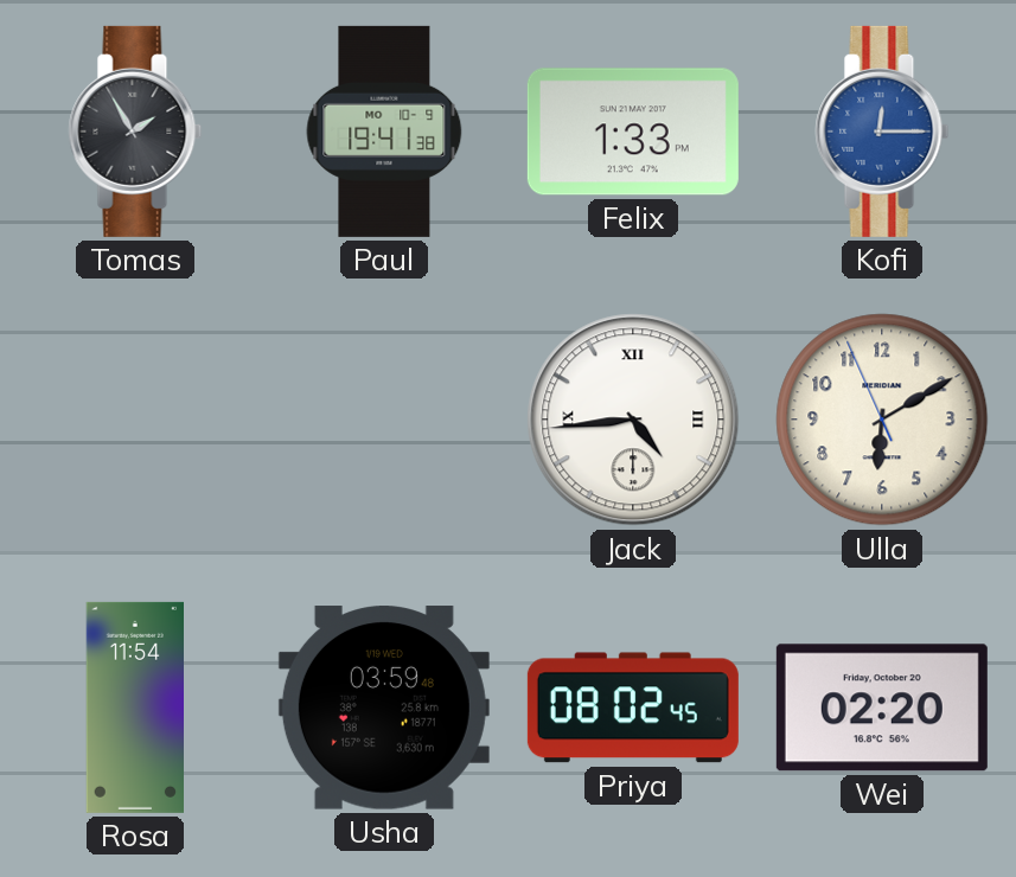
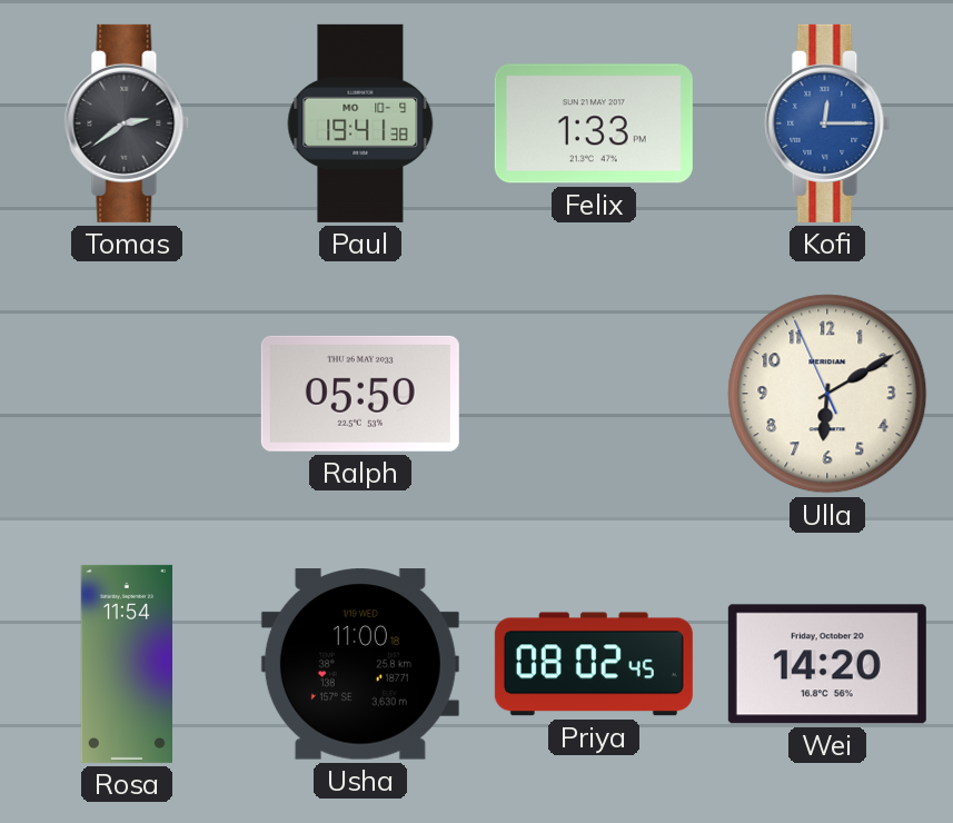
Tomas: 1:55 -> 2:39 (127, 123)
Ralph: none -> 05:50 (360, 394)
Jack: 4:44 -> none (633, 420)
Usha: 03:59 -> 11:00 (360, 664)
Wei: 02:20 -> 14:20 (827, 664)
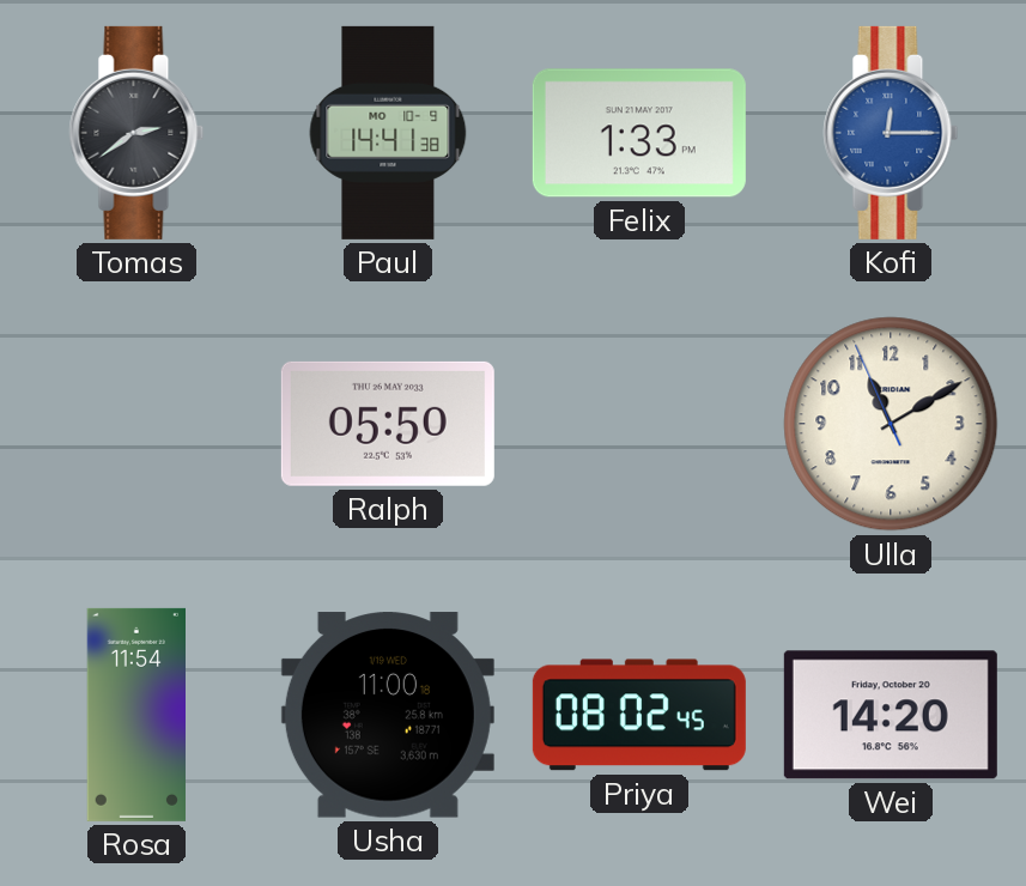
Paul: 19:41 -> 14:41 (388, 133)
Ulla: 6:09 -> 11:09 (891, 424)
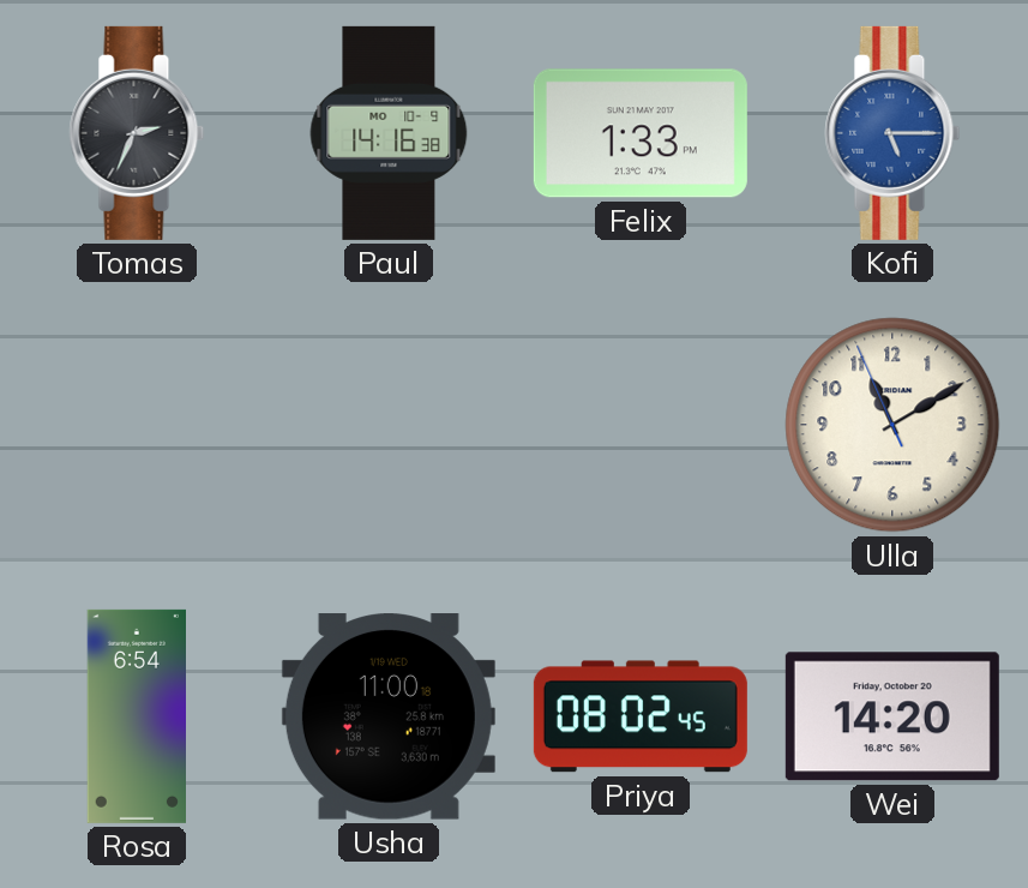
Tomas: 2:39 -> 2:34 (137, 133)
Paul: 14:41 -> 14:16 (389, 133)
Kofi: 12:15 -> 5:15 (892, 133)
Ralph: 05:50 -> none (388, 424)
Rosa: 11:54 -> 6:54 (136, 716)
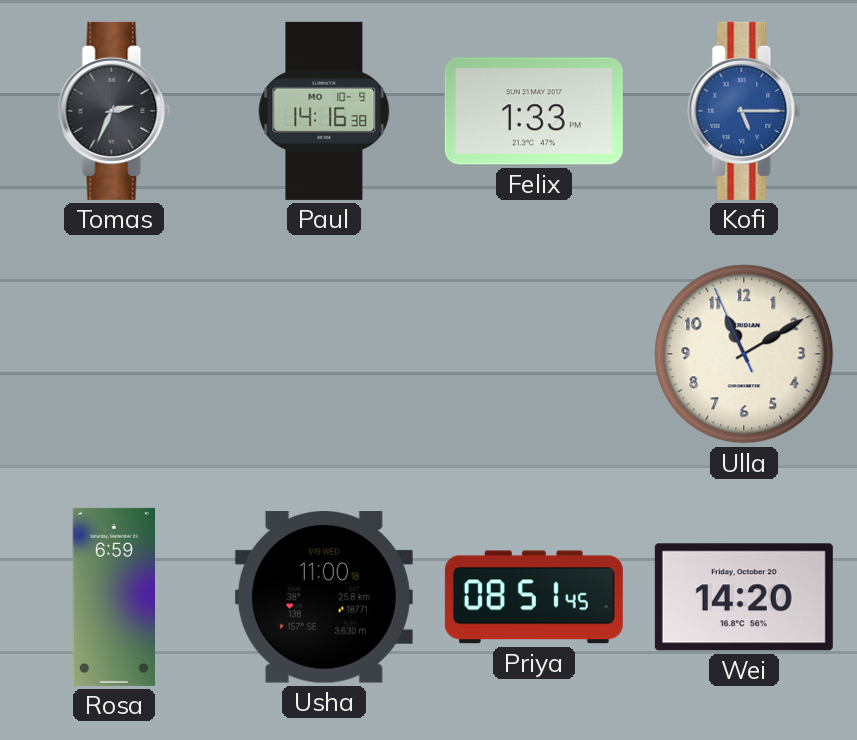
Rosa: 6:54 -> 6:59 (113, 597)
Priya: 08:02 -> 08:51 (534, 597)
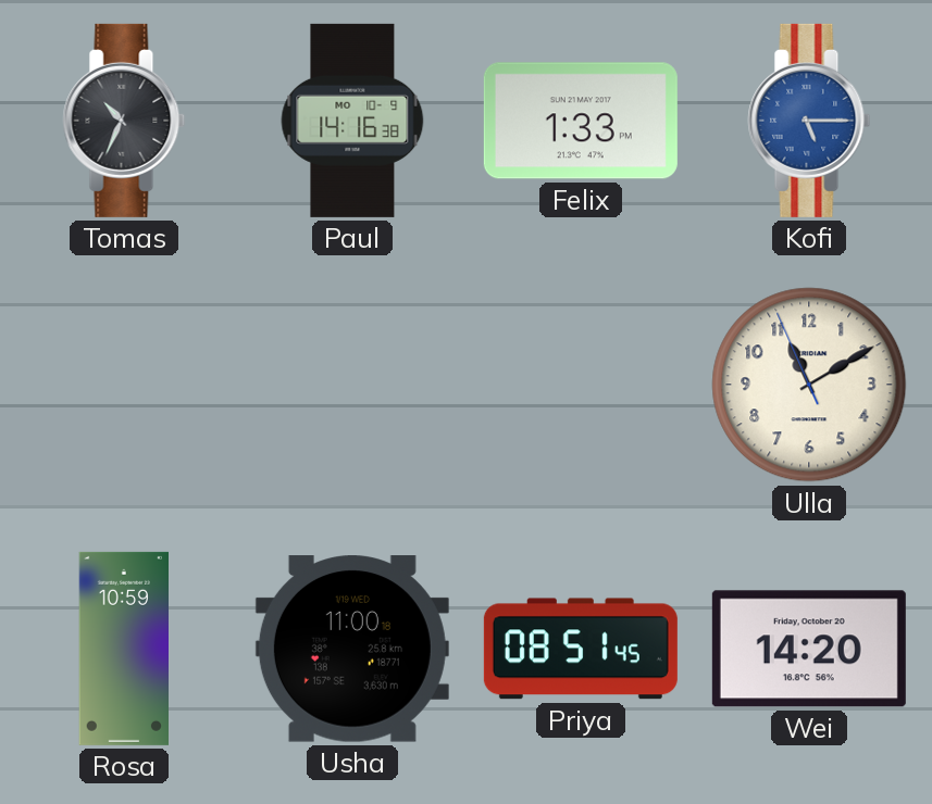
Tomas: 2:34 -> 10:34 (124, 121)
Rosa: 6:59 -> 10:59 (123, 649)
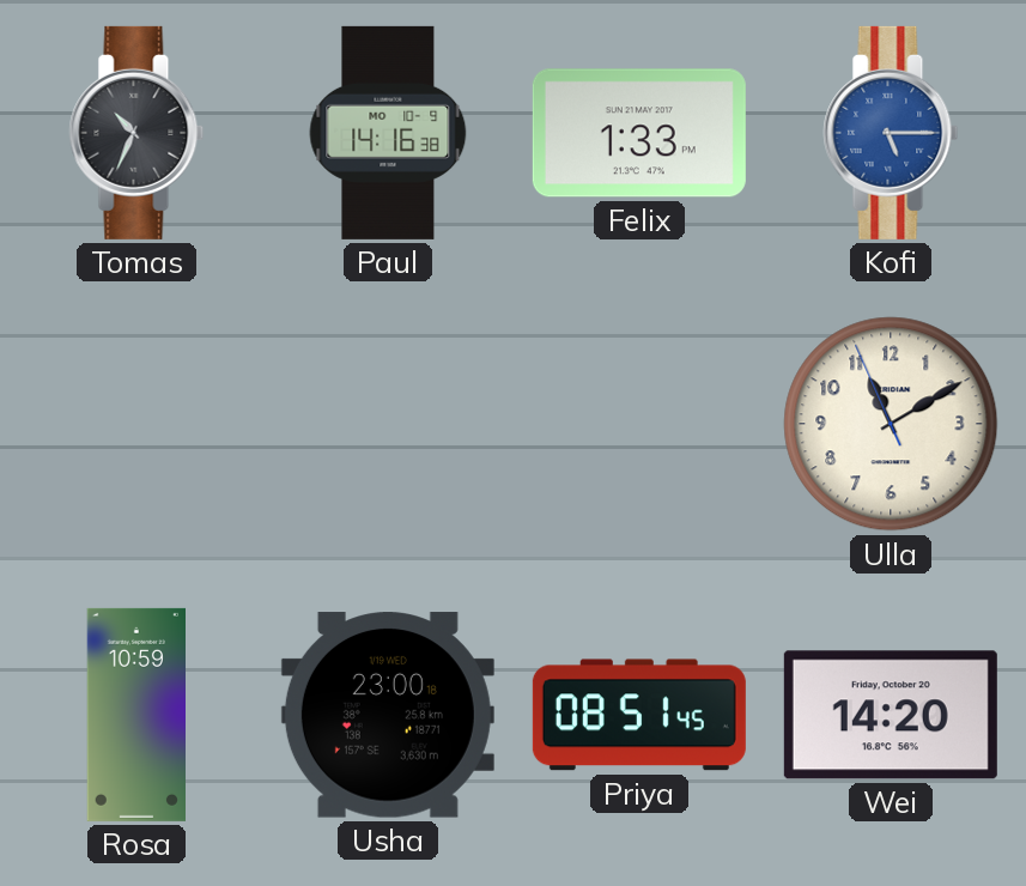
Usha: 11:00 -> 23:00 (388, 715)
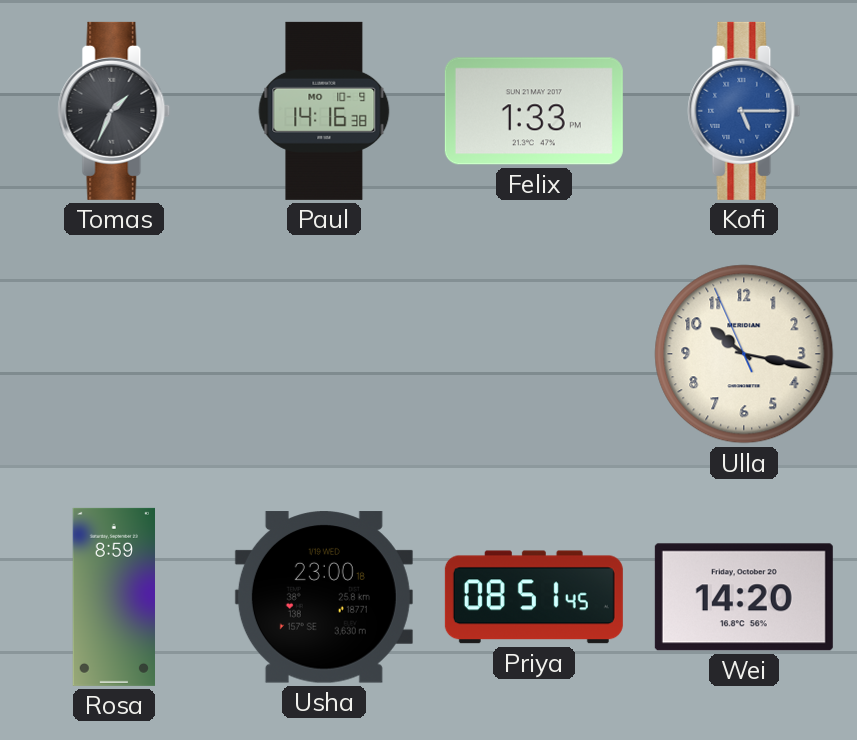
Tomas: 10:34 -> 1:34 (114, 111)
Ulla: 11:09 -> 10:16 (744, 354)
Rosa: 10:59 -> 8:59 (113, 597)
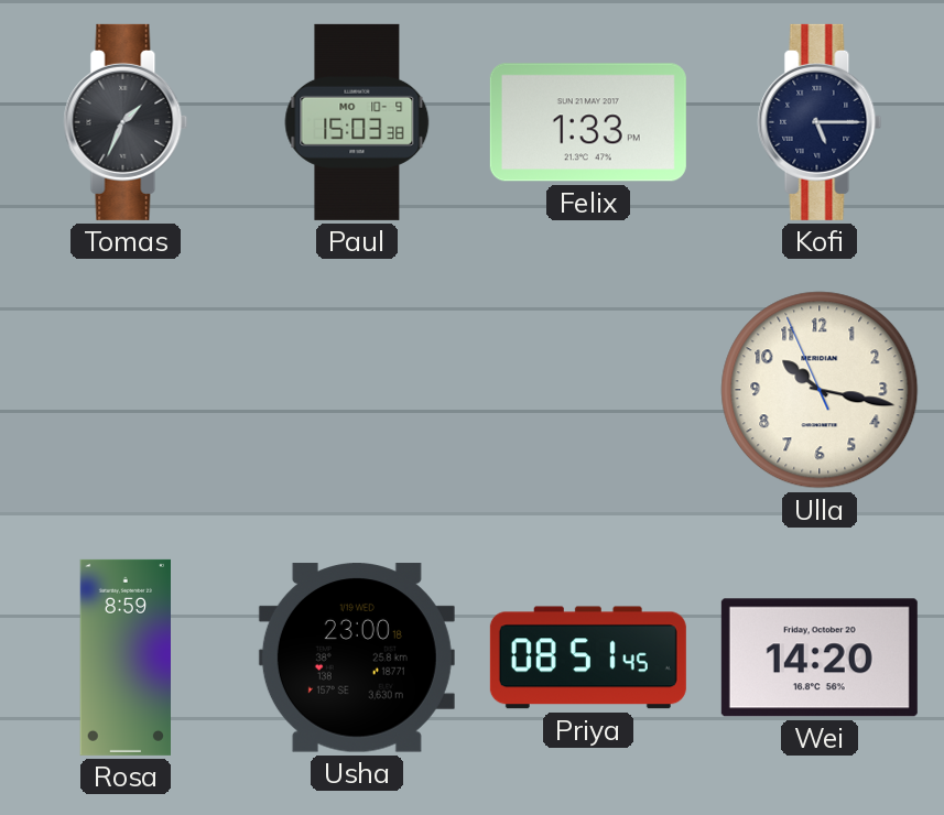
Paul: 14:16 -> 15:03 (357, 122)
Kofi dial: blue -> navy (820, 122)
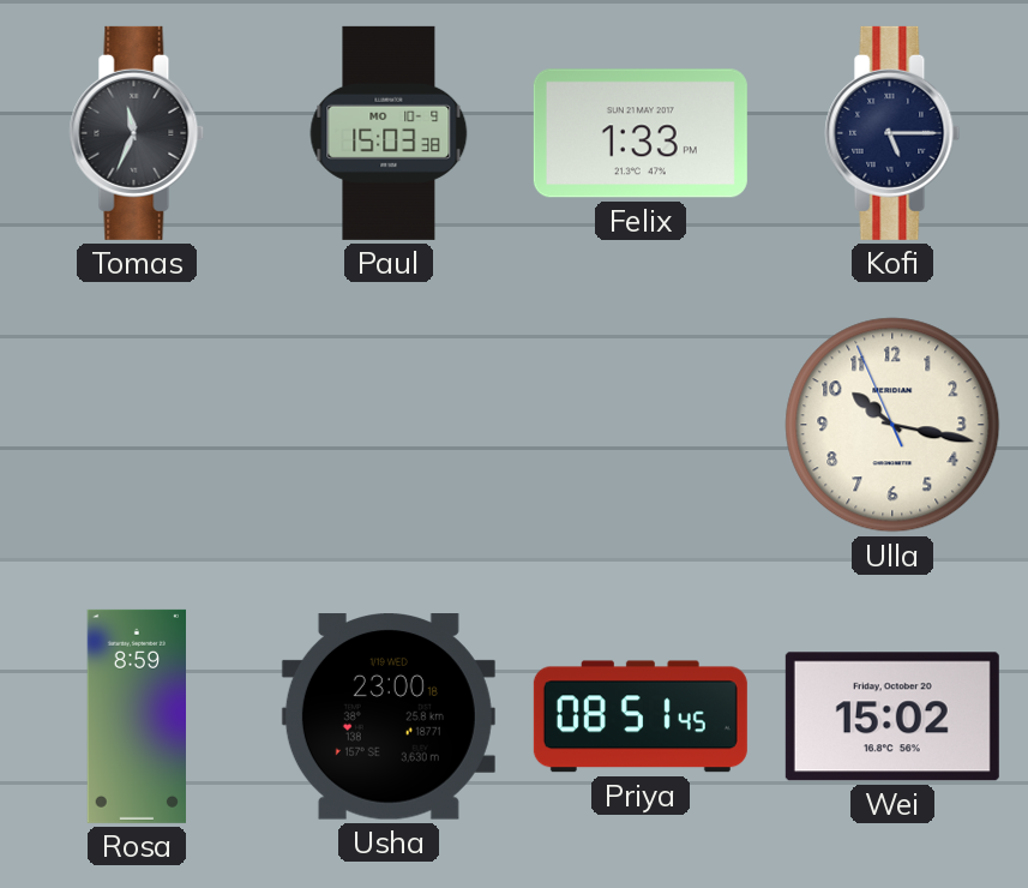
Tomas: 1:34 -> 11:34 (137, 133)
Wei: 14:20 -> 15:02 (892, 716)
